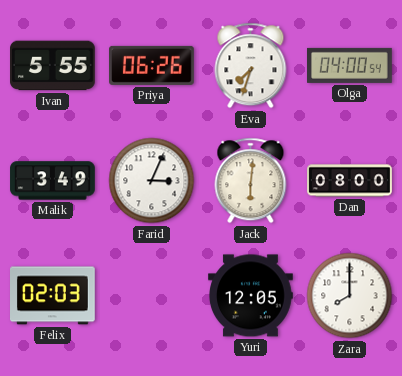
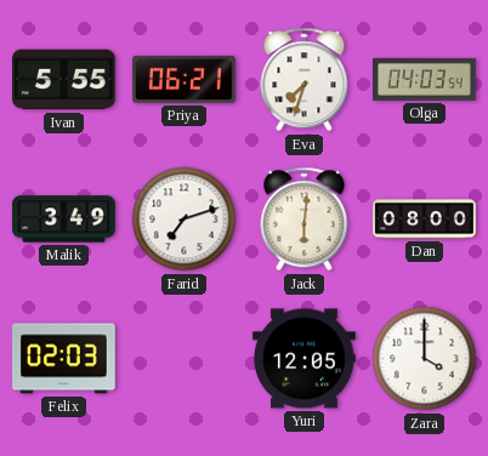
Priya: 06:26 -> 06:21 (185, 79)
Olga: 04:00 -> 04:03 (425, 79)
Farid: 3:04 -> 7:12 (185, 220)
Zara: 8:00 -> 4:00 (425, 359)
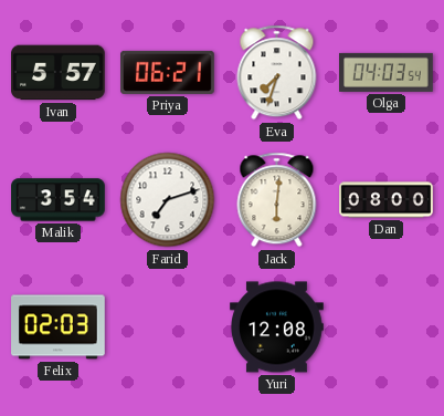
Ivan: 5:55 -> 5:57 (59, 73)
Malik: 3:49 -> 3:54 (59, 200)
Yuri: 12:05 -> 12:08 (277, 327)
Zara: 4:00 -> none (425, 359)
